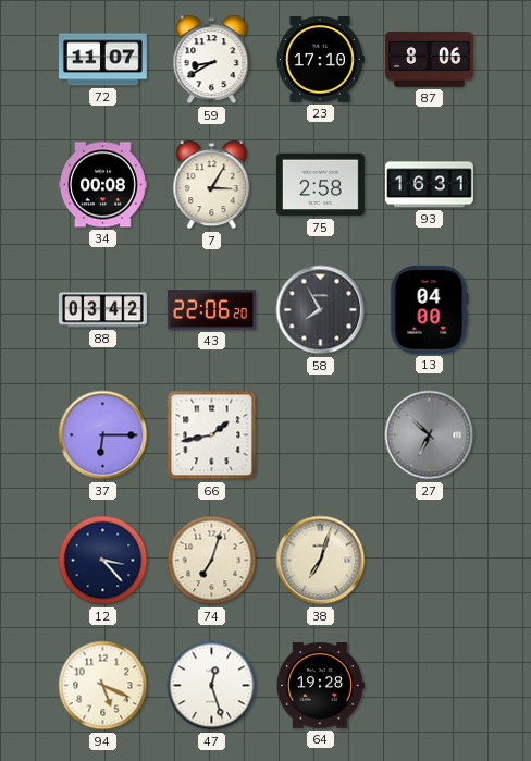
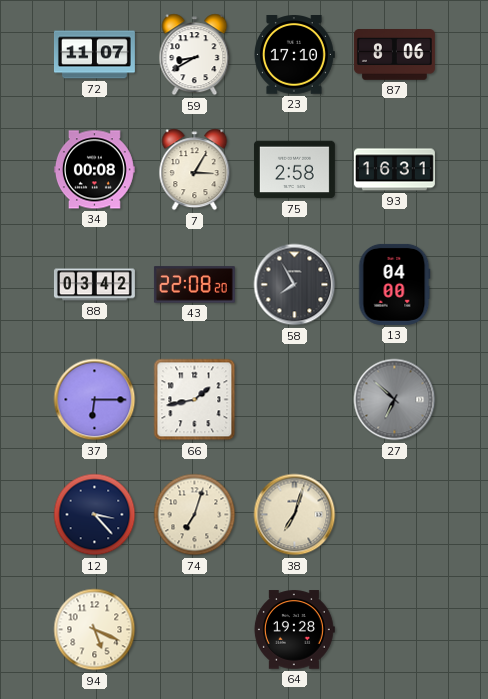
43: 22:06 -> 22:08 (194, 285)
47: 12:27 -> none (212, 686)
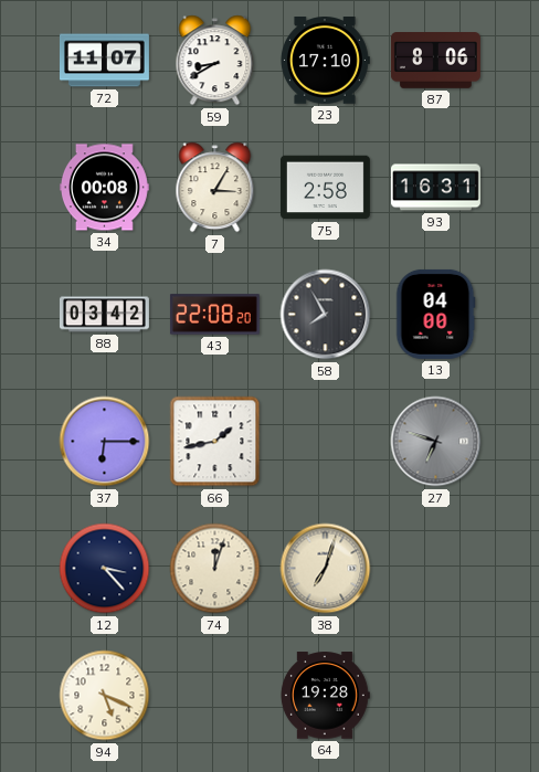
27: 6:52 -> 6:48 (436, 442)
74: 7:03 -> 12:03 (215, 569)
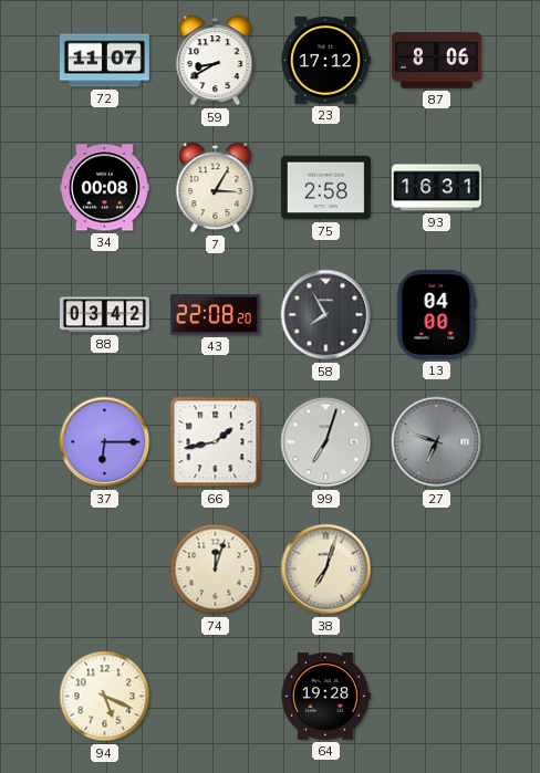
23: 17:10 -> 17:12 (325, 61)
99: none -> 7:03 (326, 442)
12: 3:23 -> none (105, 569)
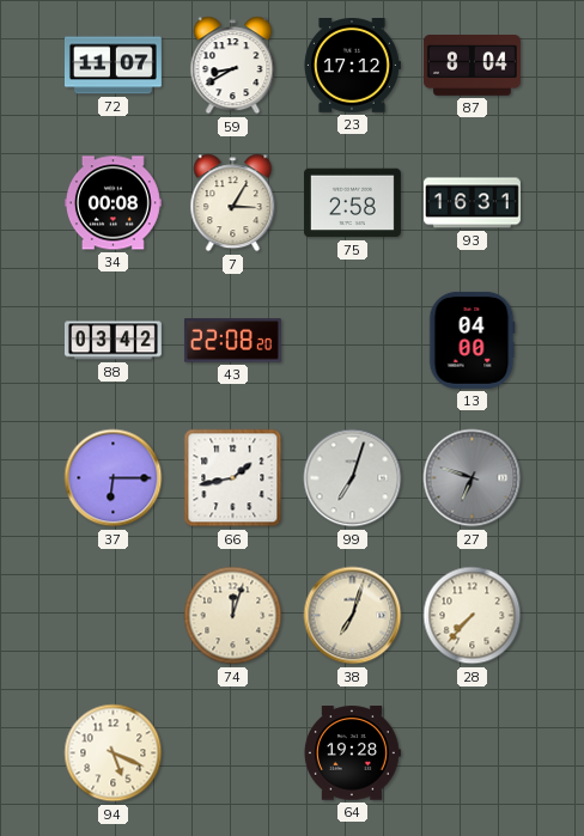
87: 8:06 -> 8:04 (472, 66)
58: 7:55 -> none (326, 315)
28: none -> 7:37 (473, 616)
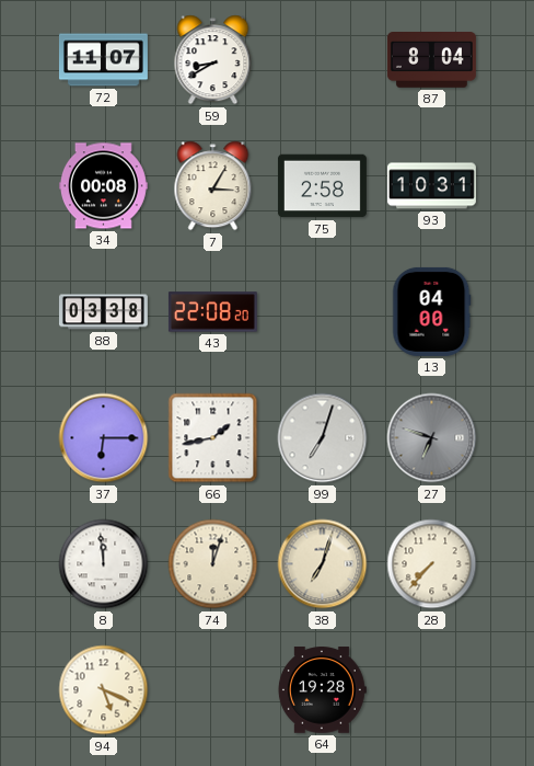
23: 17:12 -> none (352, 66)
93: 16:31 -> 10:31 (431, 186)
88: 03:42 -> 03:38 (103, 312)
8: none -> 11:59 (104, 564)
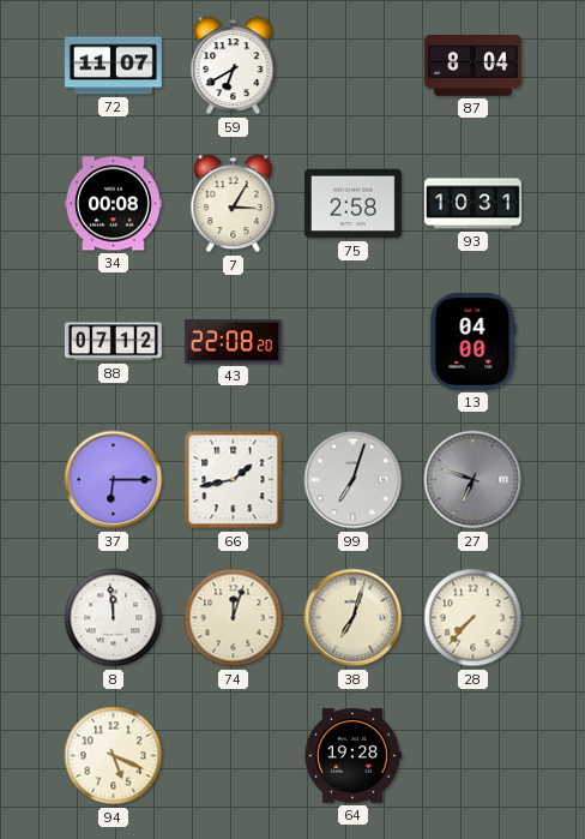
59: 8:40 -> 6:40 (234, 66)
88: 03:38 -> 07:12 (113, 342)
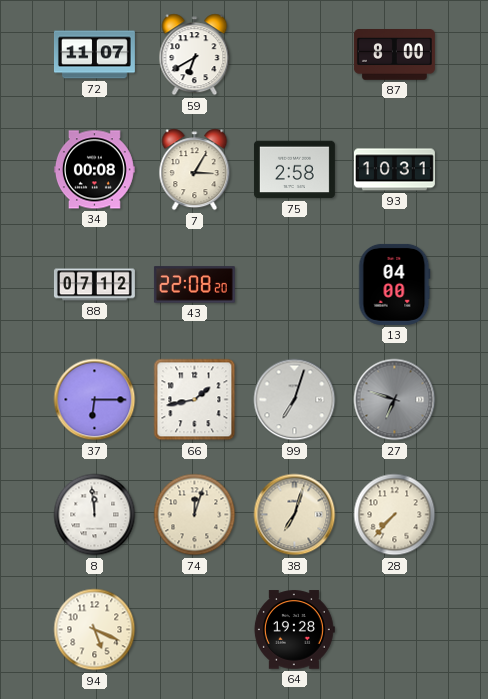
87: 8:04 -> 8:00 (394, 55)
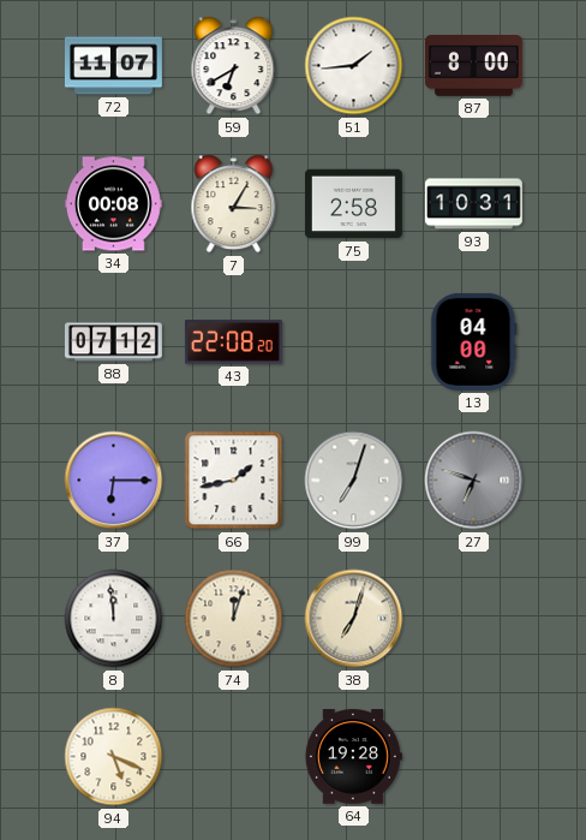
51: none -> 1:44 (354, 66)
28: 7:37 -> none (395, 515)
